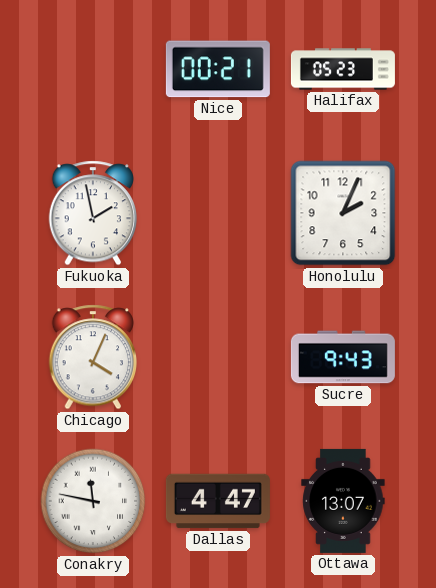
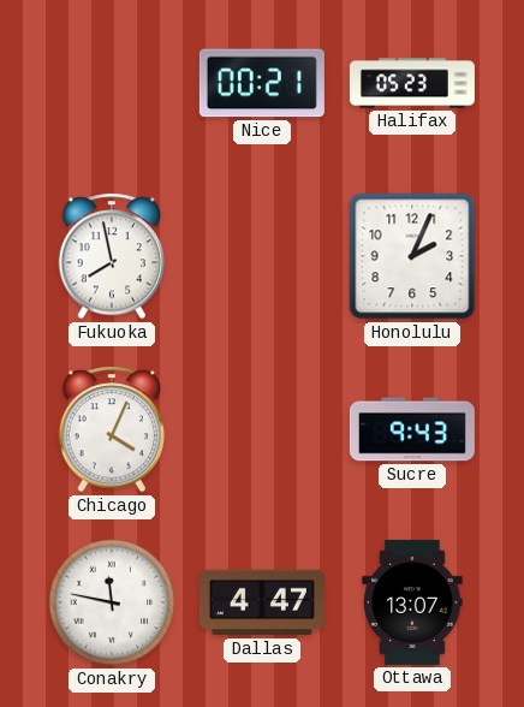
Fukuoka: 1:58 -> 7:58 (111, 256)
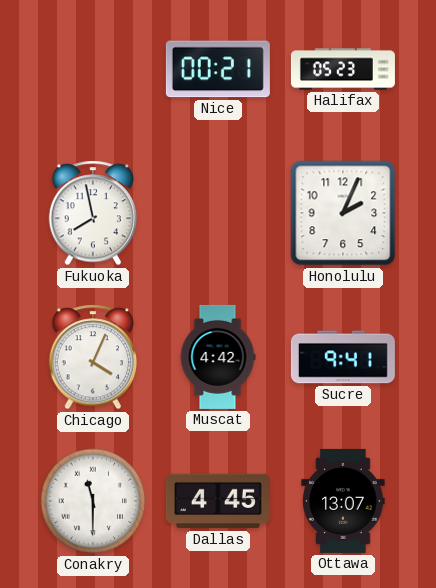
Muscat: none -> 4:42 (218, 357)
Sucre: 9:43 -> 9:41 (343, 357)
Conakry: 11:47 -> 11:30 (93, 501)
Dallas: 4:47 -> 4:45 (218, 501)
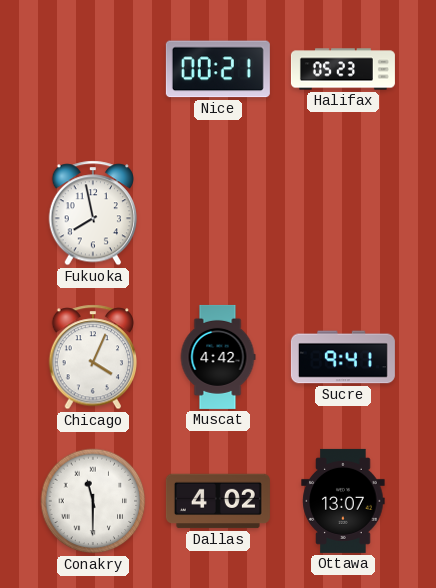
Honolulu: 2:04 -> none (343, 213)
Dallas: 4:45 -> 4:02 (218, 501)
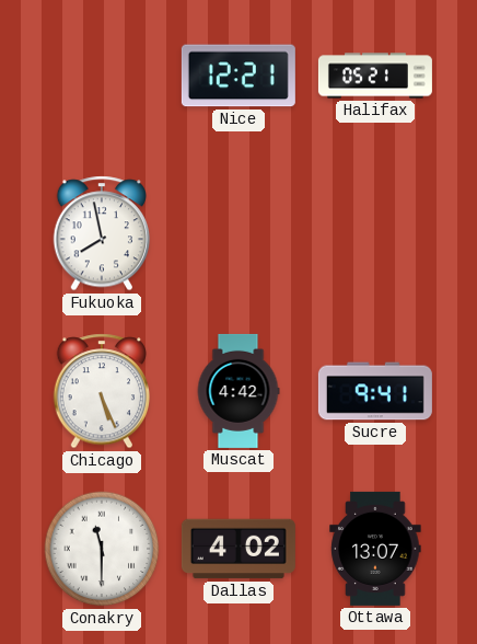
Nice: 00:21 -> 12:21 (238, 76)
Halifax: 05:23 -> 05:21 (375, 76)
Chicago: 4:04 -> 5:26 (101, 391)
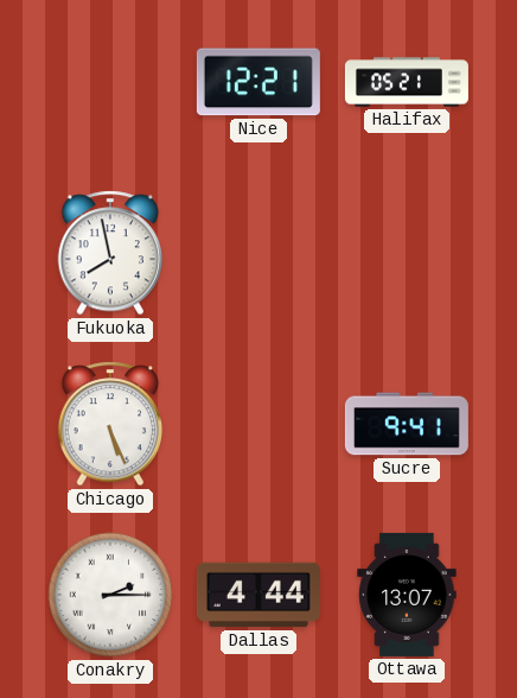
Muscat: 4:42 -> none (238, 391)
Conakry: 11:30 -> 2:15 (110, 595)
Dallas: 4:02 -> 4:44 (258, 595)
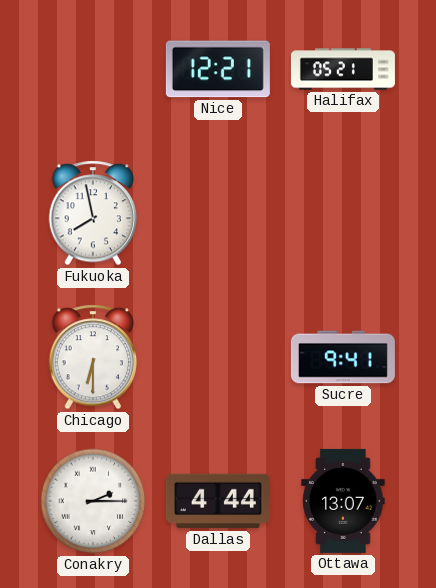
Chicago: 5:26 -> 6:30 (92, 357)
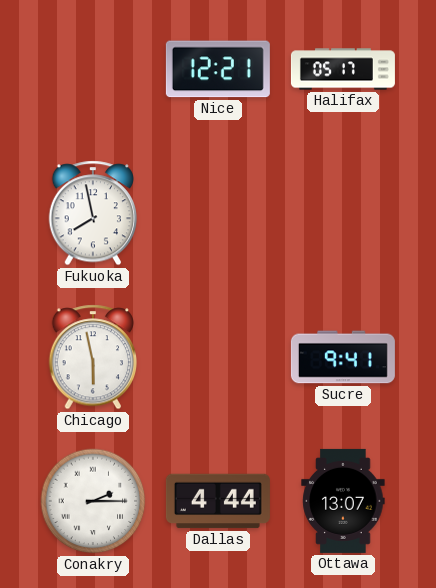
Halifax: 05:21 -> 05:17 (343, 69)
Chicago: 6:30 -> 5:58 (92, 357)
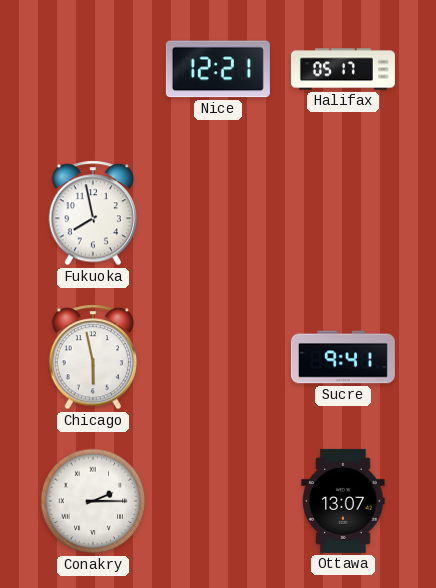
Dallas: 4:44 -> none (218, 501)
